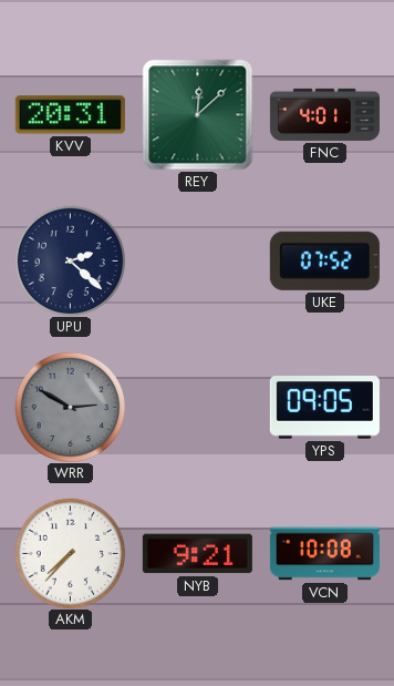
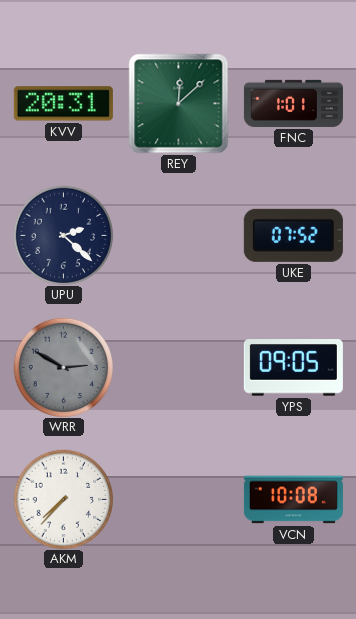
FNC: 4:01 -> 1:01 (293, 103)
NYB: 9:21 -> none (197, 554)
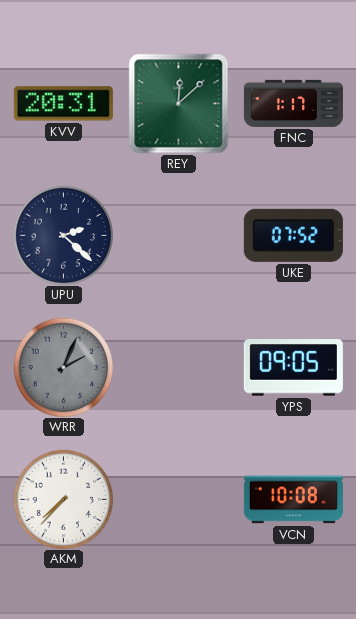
FNC: 1:01 -> 1:17 (293, 103)
WRR: 2:50 -> 2:04 (63, 367)
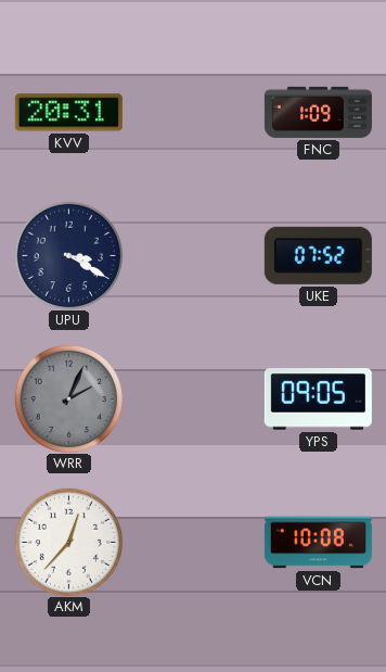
REY: 12:08 -> none (179, 104)
FNC: 1:17 -> 1:09 (318, 112)
UPU: 2:22 -> 3:20 (68, 255)
AKM: 7:37 -> 12:37 (68, 542)
